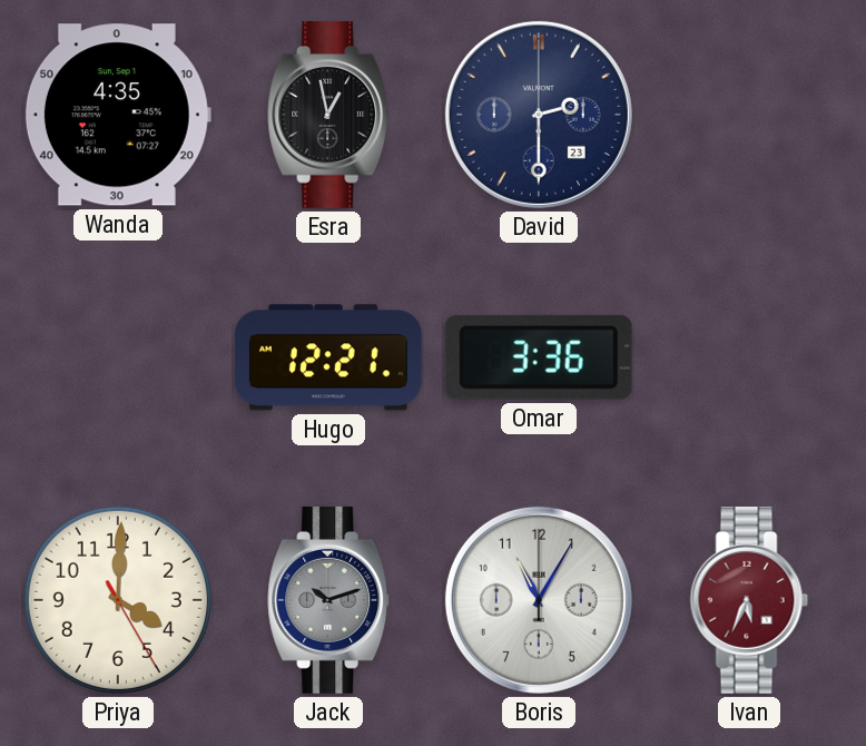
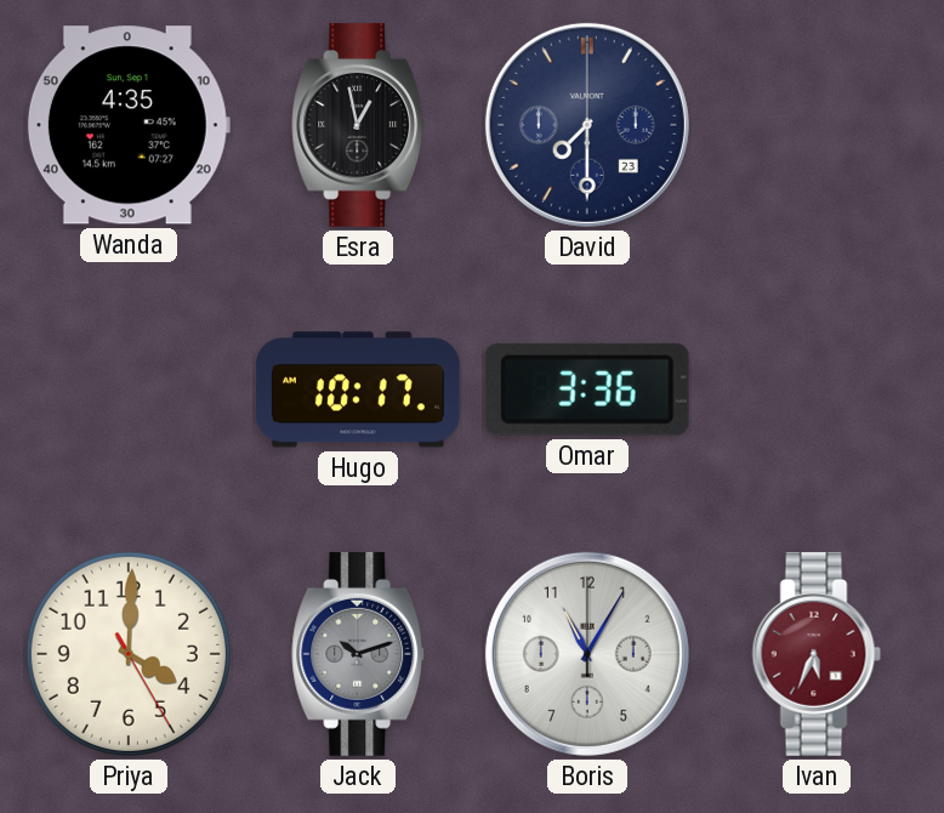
David: 2:30 -> 7:30 (587, 125)
Hugo: 12:21 -> 10:17 (358, 390)
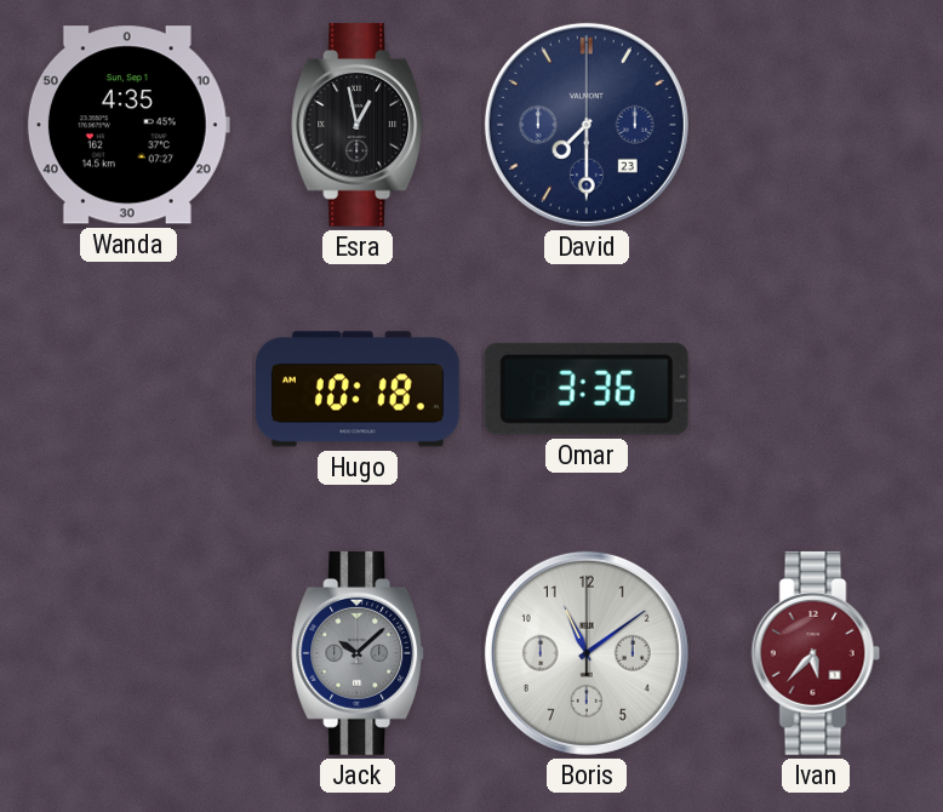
Hugo: 10:17 -> 10:18 (358, 389)
Priya: 4:00 -> none (129, 654)
Jack: 10:12 -> 10:08 (359, 653)
Boris: 11:05 -> 11:09 (587, 653)
Ivan: 5:34 -> 5:37 (816, 653)
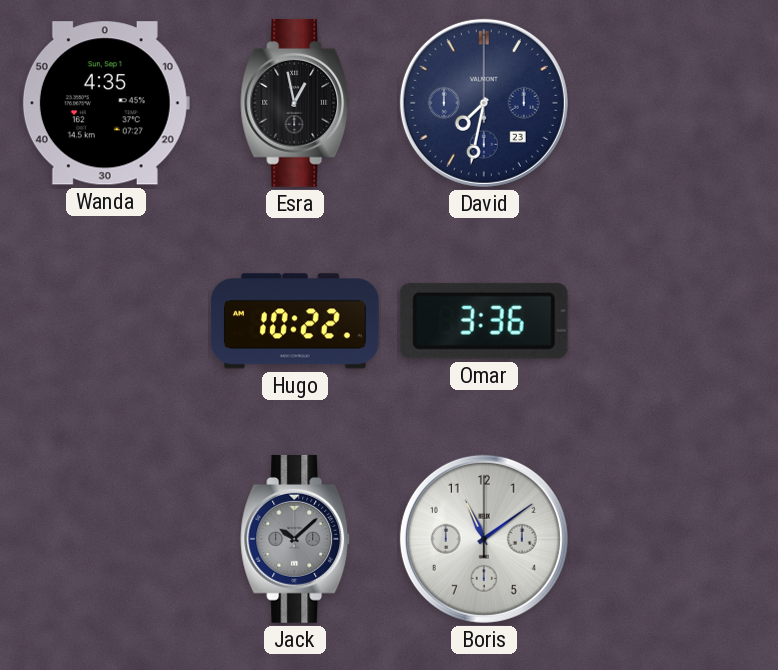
David: 7:30 -> 7:32 (484, 103)
Hugo: 10:18 -> 10:22 (295, 321)
Ivan: 5:37 -> none (816, 653)
